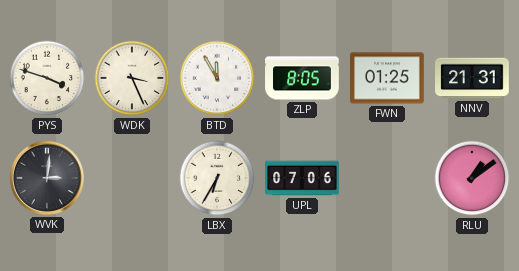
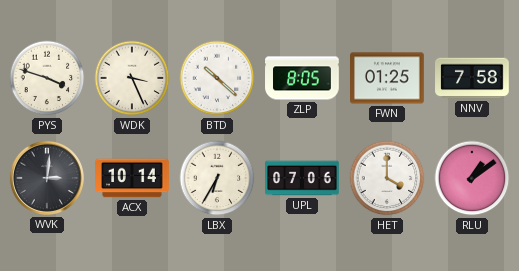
BTD: 11:55 -> 10:22 (217, 78)
NNV: 21:31 -> 7:58 (472, 78)
ACX: none -> 10:14 (132, 178)
HET: none -> 4:00 (387, 178)
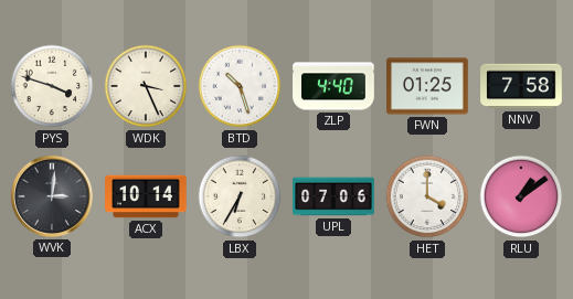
BTD: 10:22 -> 10:27 (240, 86)
ZLP: 8:05 -> 4:40 (333, 86)
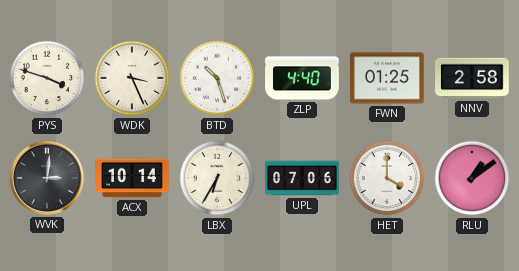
NNV: 7:58 -> 2:58 (472, 78)
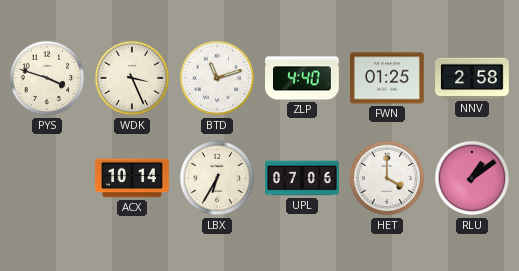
BTD: 10:27 -> 11:12 (217, 78)
WVK: 3:01 -> none (47, 178)
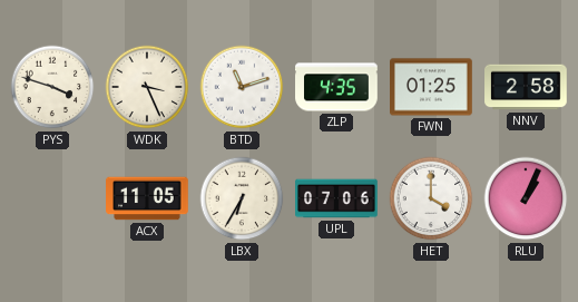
ZLP: 4:40 -> 4:35 (336, 87)
ACX: 10:14 -> 11:05 (147, 198)
RLU: 1:09 -> 1:04 (526, 198)
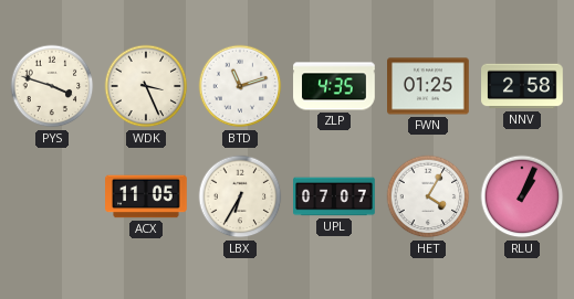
UPL: 07:06 -> 07:07 (334, 196)
HET: 4:00 -> 4:05 (428, 196)
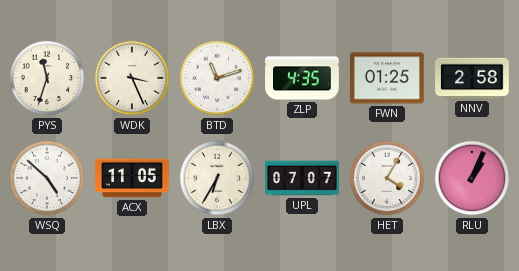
PYS: 3:48 -> 11:33 (47, 78)
WSQ: none -> 4:52 (47, 178)
